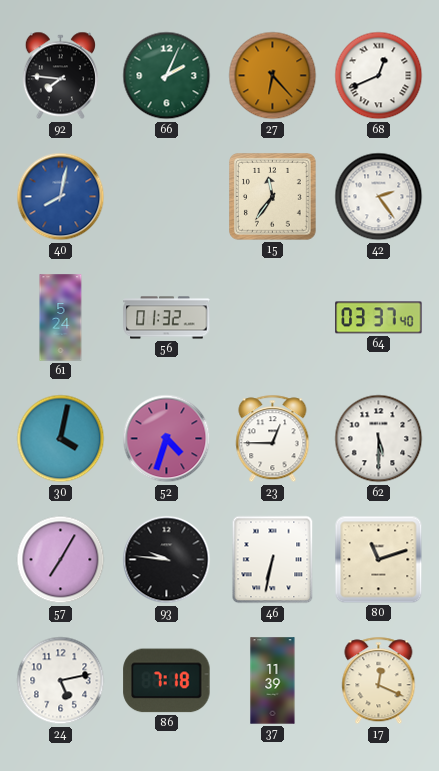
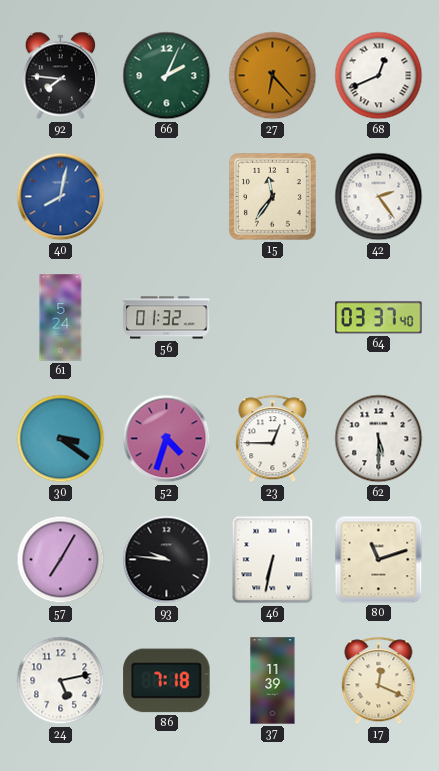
30: 4:02 -> 3:21 (61, 439)
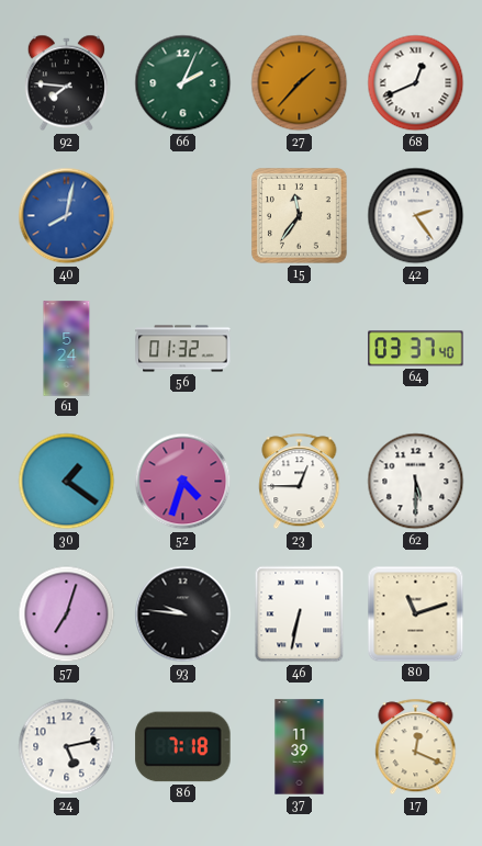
27: 6:23 -> 1:37 (300, 83)
30: 3:21 -> 1:21 (67, 482)
57: 7:05 -> 7:03 (67, 614)
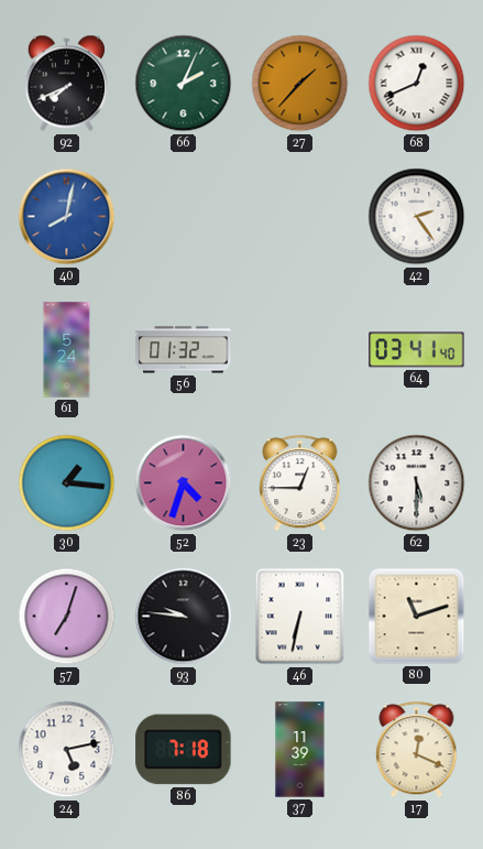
92: 7:46 -> 7:41 (66, 84)
15: 11:36 -> none (300, 216)
64: 03:37 -> 03:41 (417, 350)
30: 1:21 -> 1:16 (67, 483)
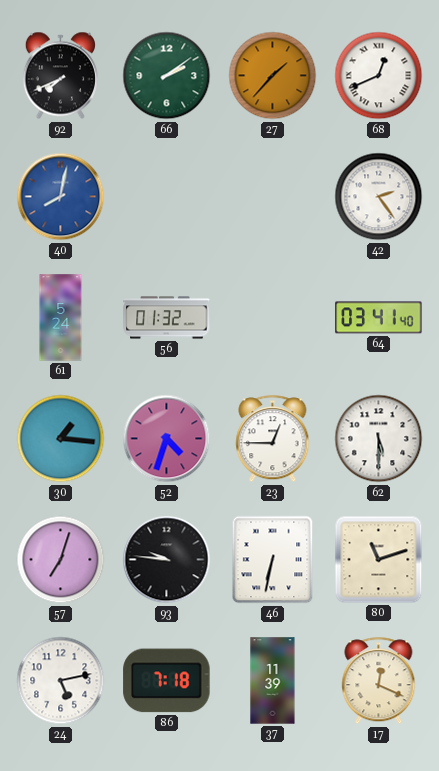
66: 2:04 -> 2:09 (167, 76)
